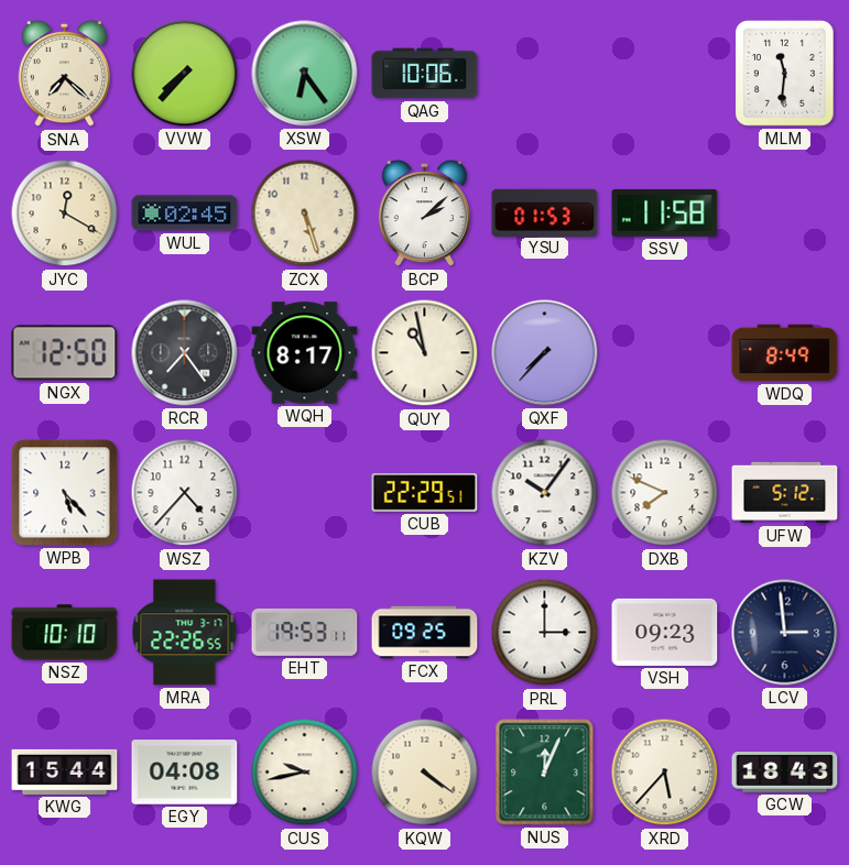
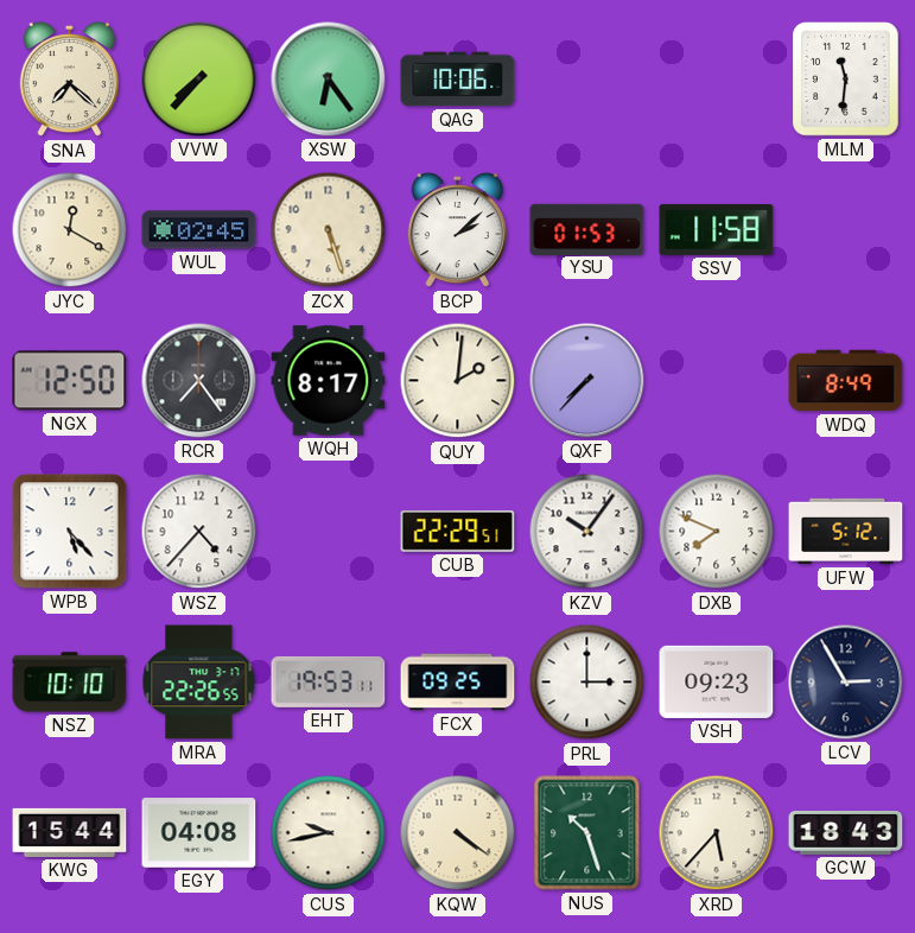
QUY: 10:58 -> 2:01 (458, 381)
LCV: 2:59 -> 2:55 (846, 683)
NUS: 12:04 -> 10:27 (587, 833)
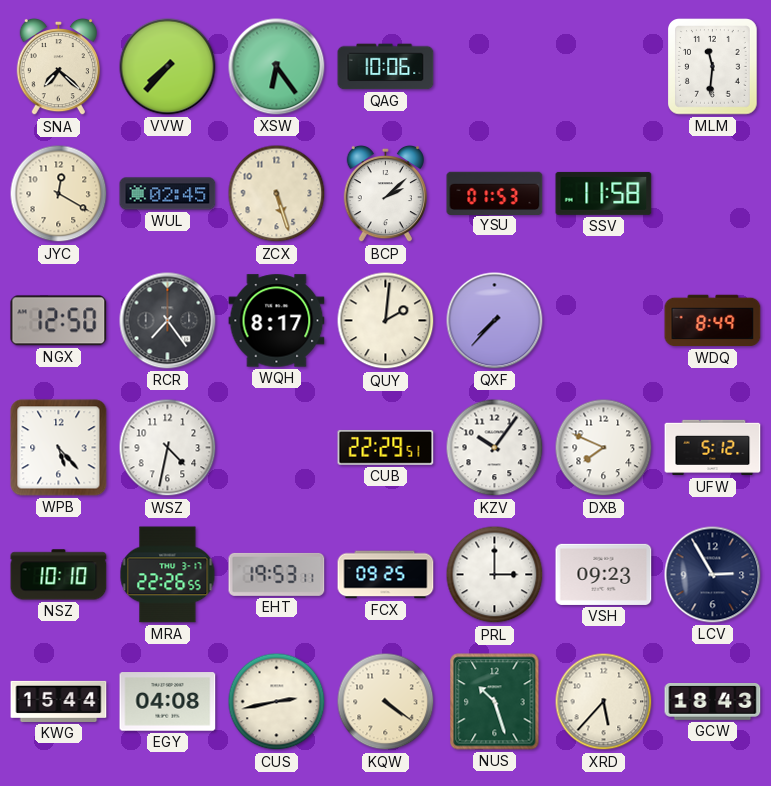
WSZ: 4:37 -> 4:32 (168, 448)
CUS: 9:43 -> 2:43 (277, 702)
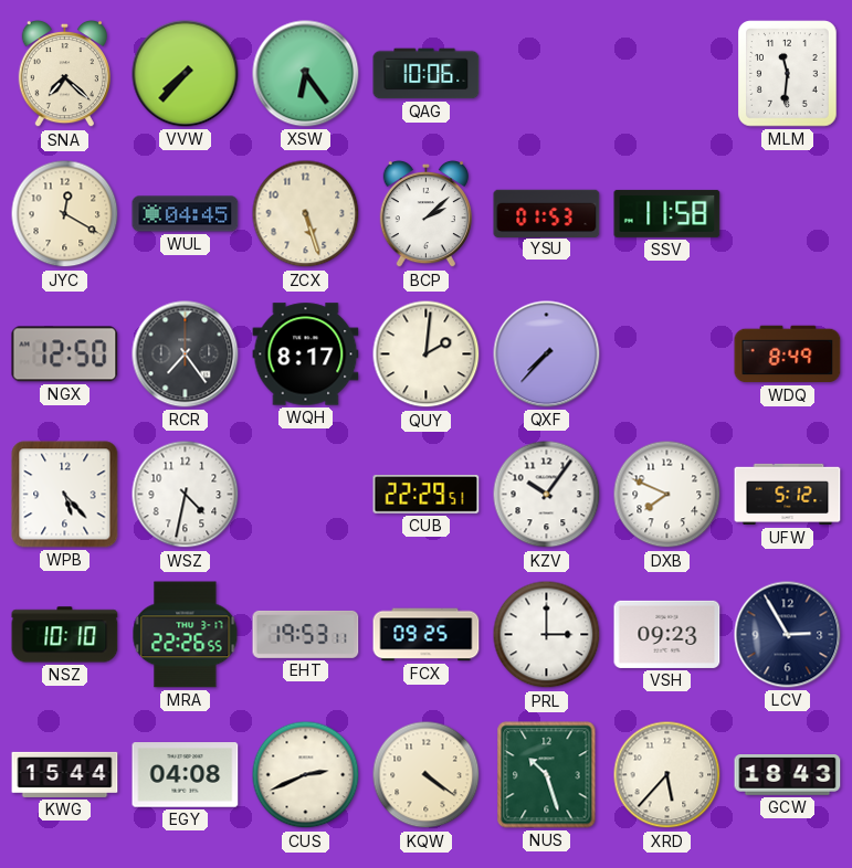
WUL: 02:45 -> 04:45 (186, 214)
CUS: 2:43 -> 2:41 (306, 775)
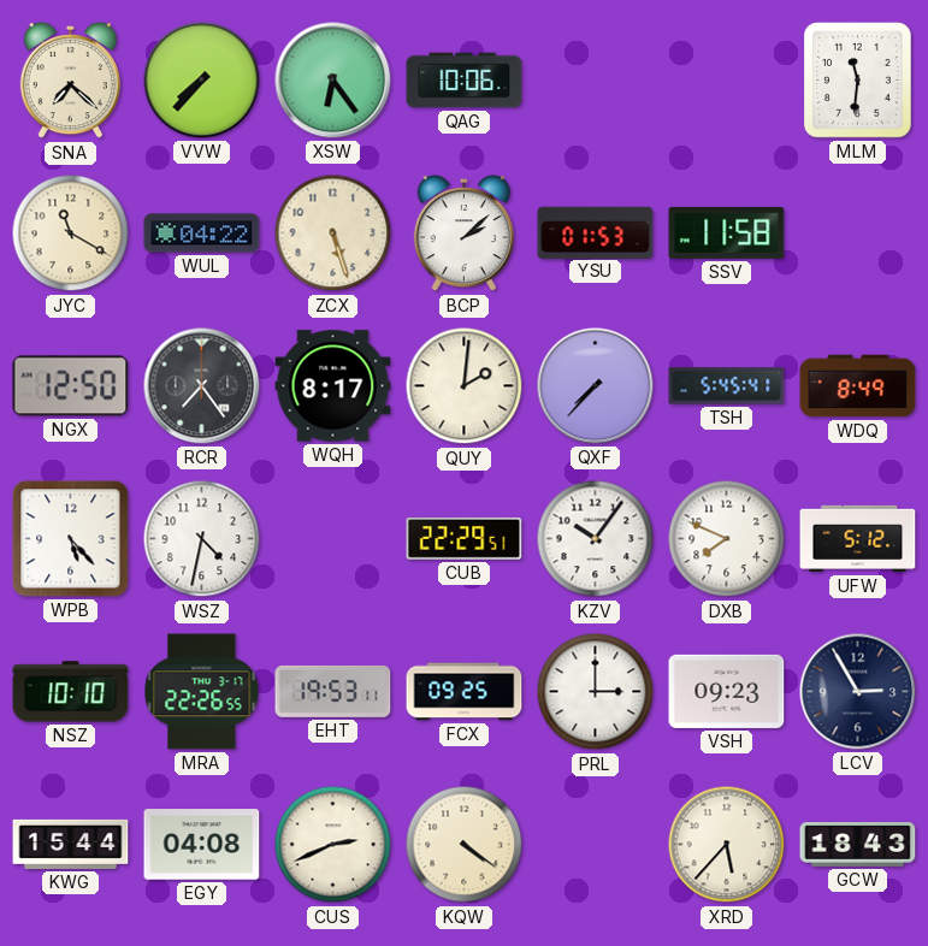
JYC: 12:20 -> 11:20 (71, 233)
WUL: 04:45 -> 04:22 (202, 233)
TSH: none -> 5:45 (727, 386)
NUS: 10:27 -> none (547, 775)
